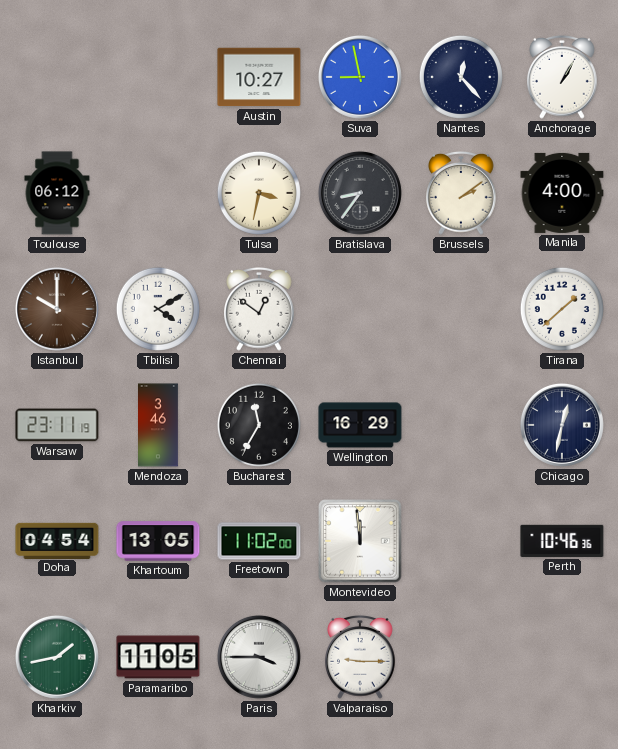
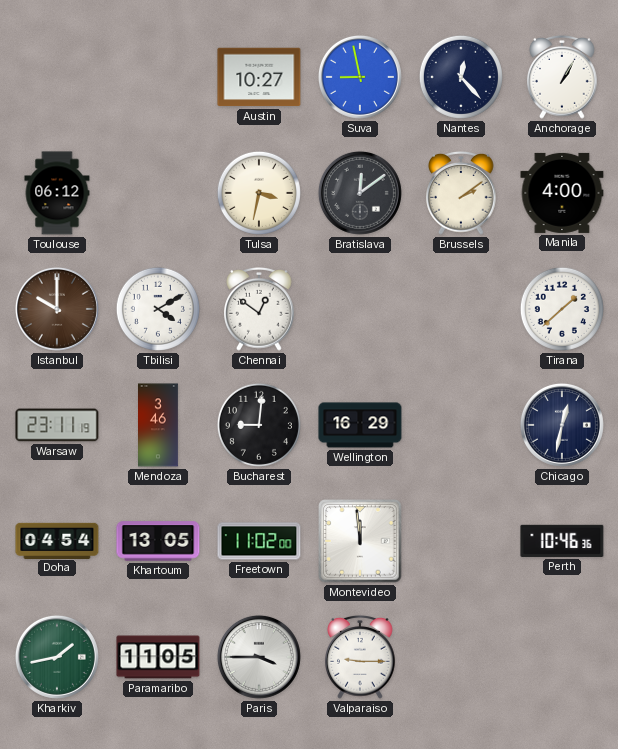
Bratislava: 8:36 -> 12:09 (360, 193)
Bucharest: 11:35 -> 9:01 (259, 425)
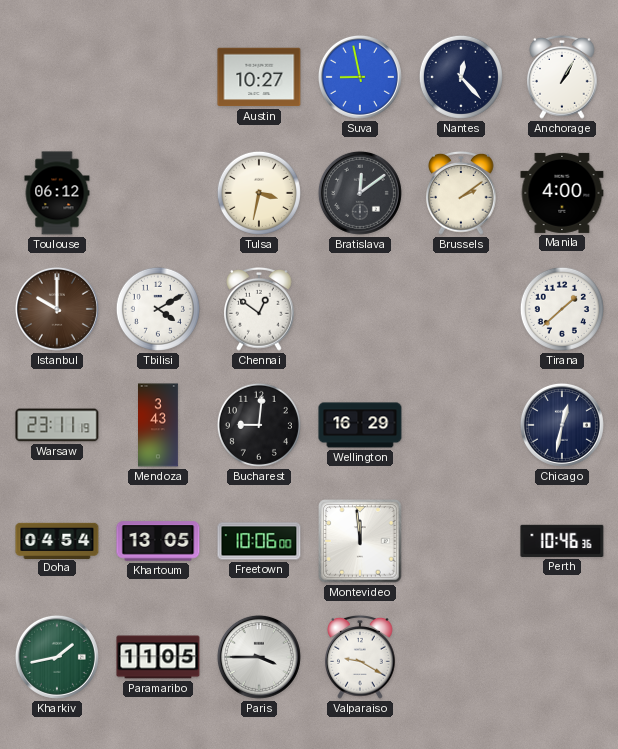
Mendoza: 3:46 -> 3:43 (159, 425)
Freetown: 11:02 -> 10:06 (259, 541)
Valparaiso: 9:15 -> 9:20 (360, 657)
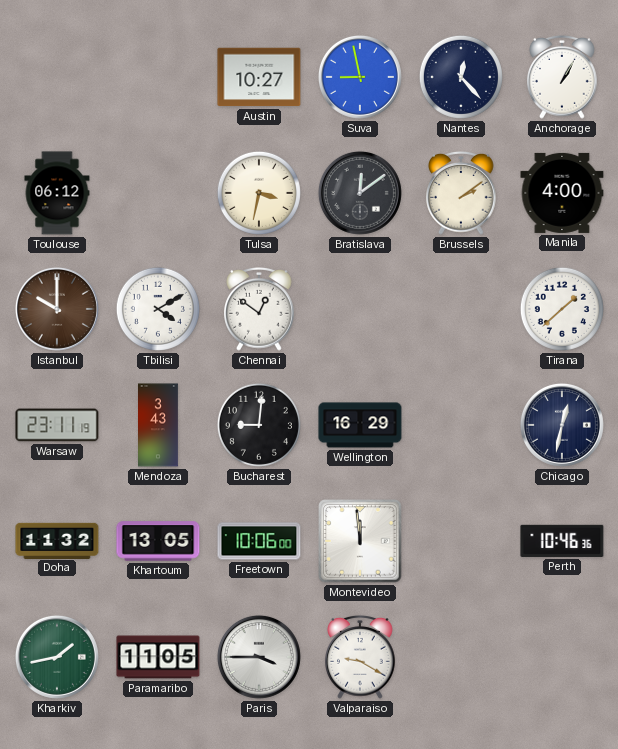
Doha: 04:54 -> 11:32 (57, 540)
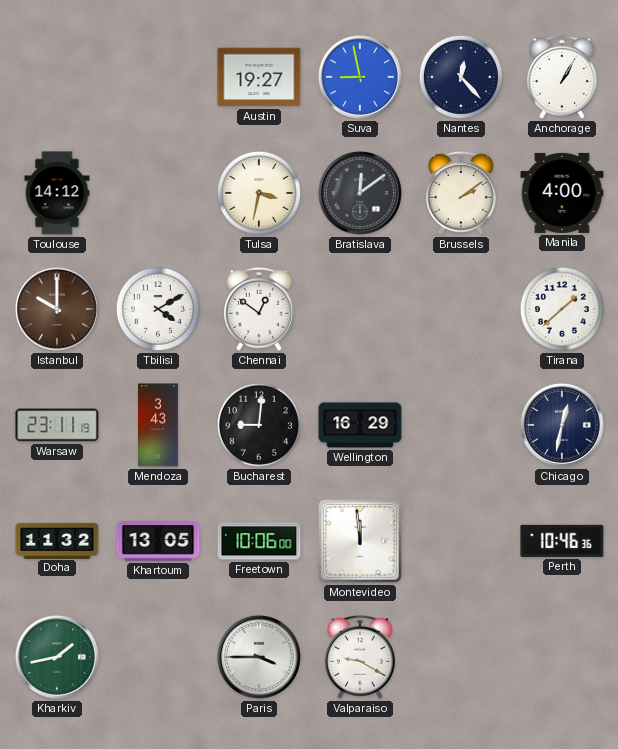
Austin: 10:27 -> 19:27 (259, 77)
Toulouse: 06:12 -> 14:12 (57, 193)
Paramaribo: 11:05 -> none (158, 657)
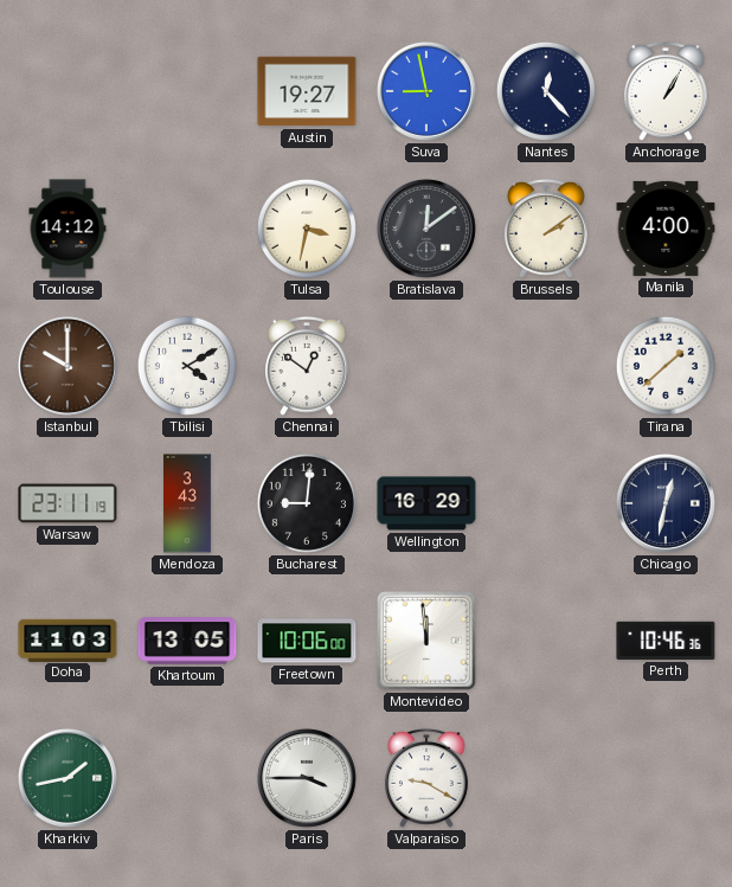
Doha: 11:32 -> 11:03 (68, 639)
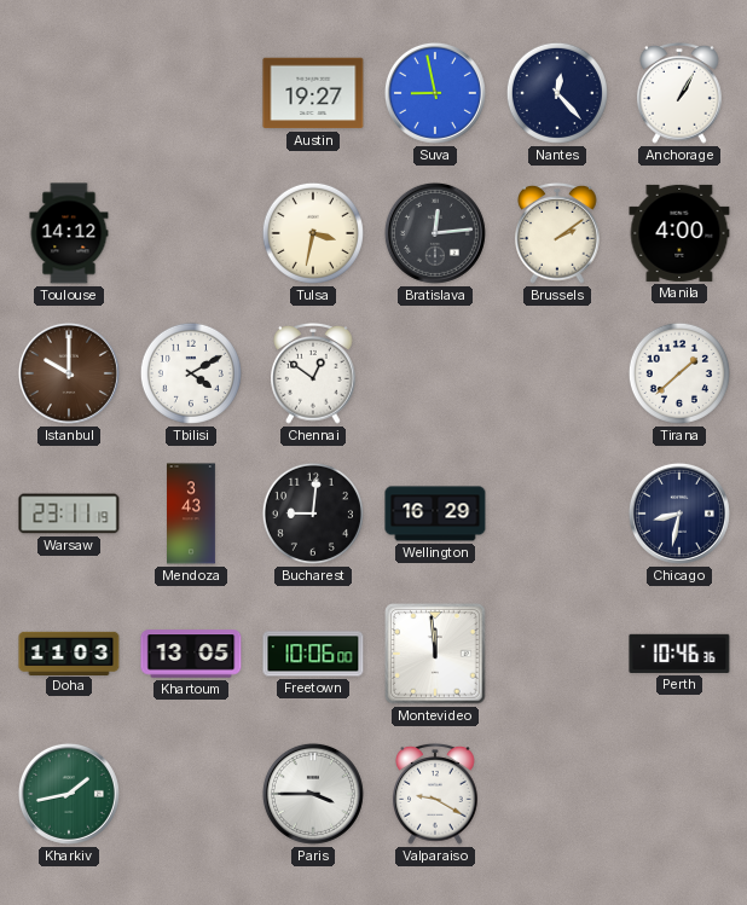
Bratislava: 12:09 -> 12:14 (435, 233)
Chicago: 12:32 -> 8:32 (679, 514)
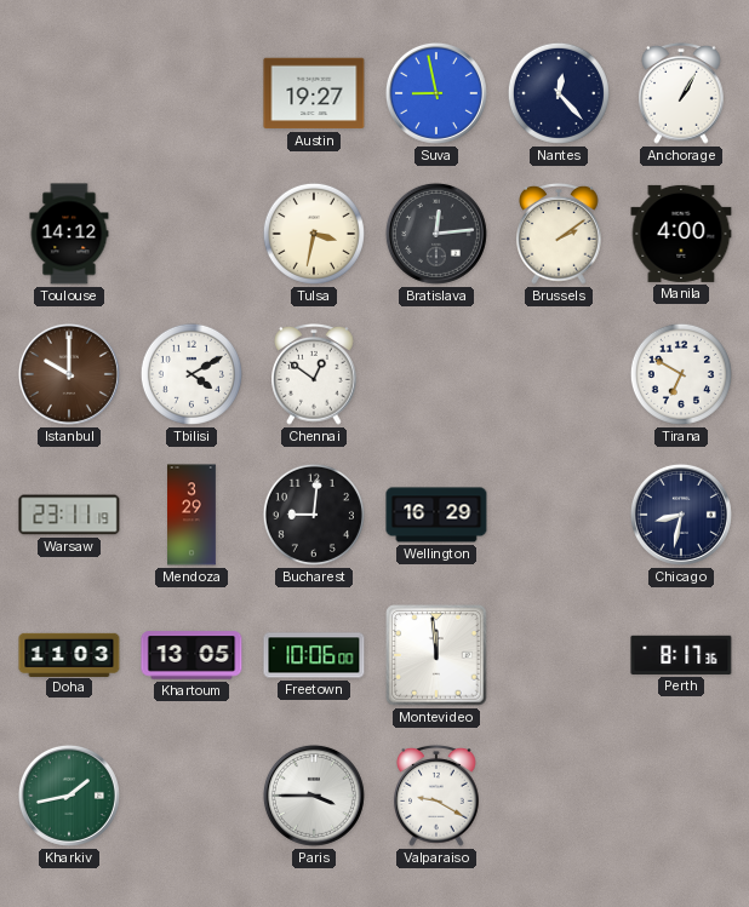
Tirana: 1:38 -> 6:50 (681, 374)
Mendoza: 3:43 -> 3:29 (193, 515)
Perth: 10:46 -> 8:17 (681, 655)
